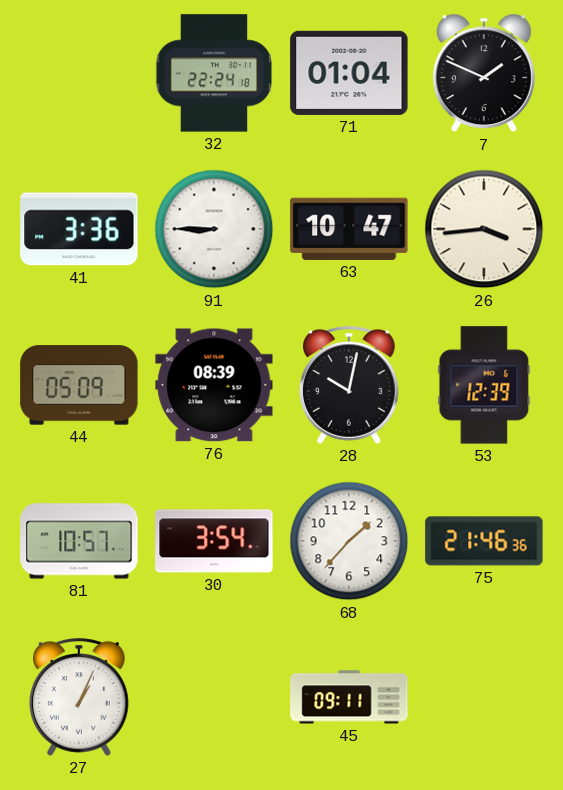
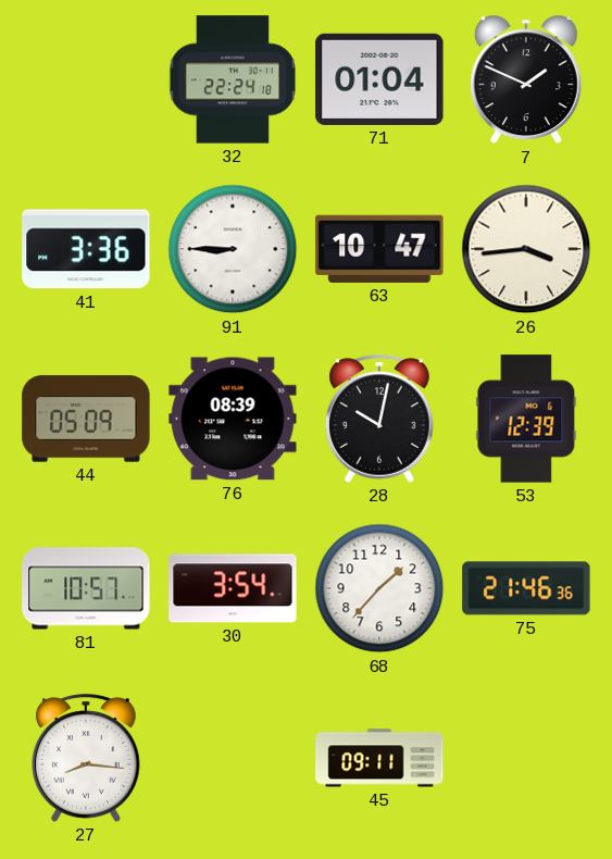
27: 1:04 -> 8:16 (87, 758)
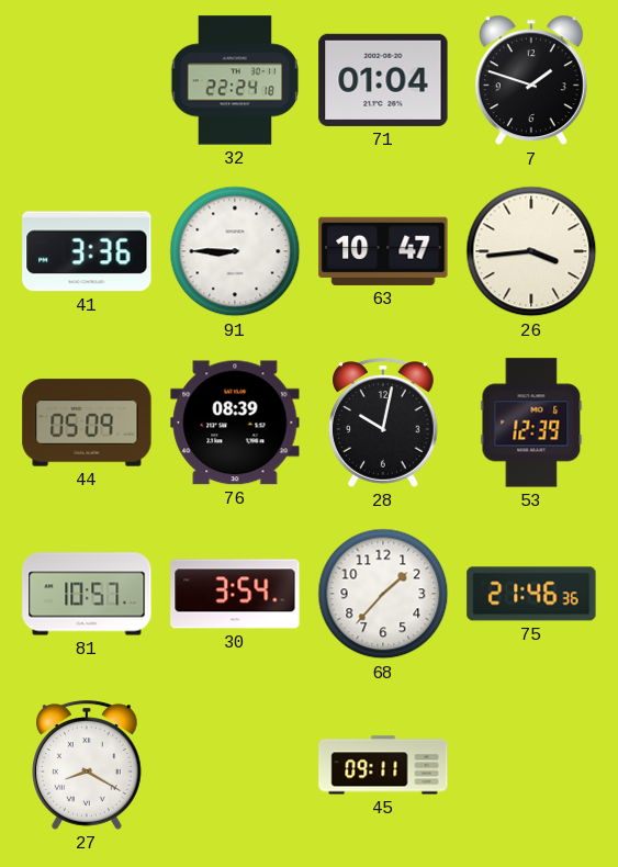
7: 1:49 -> 1:48 (531, 80)
27: 8:16 -> 8:20 (88, 765)
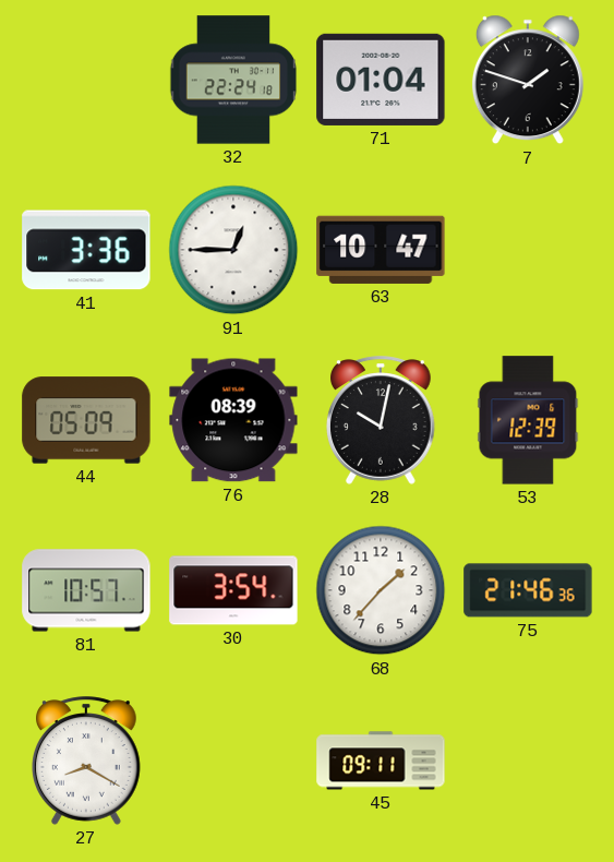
91: 8:45 -> 12:45 (233, 250)
26: 3:44 -> none (531, 251)
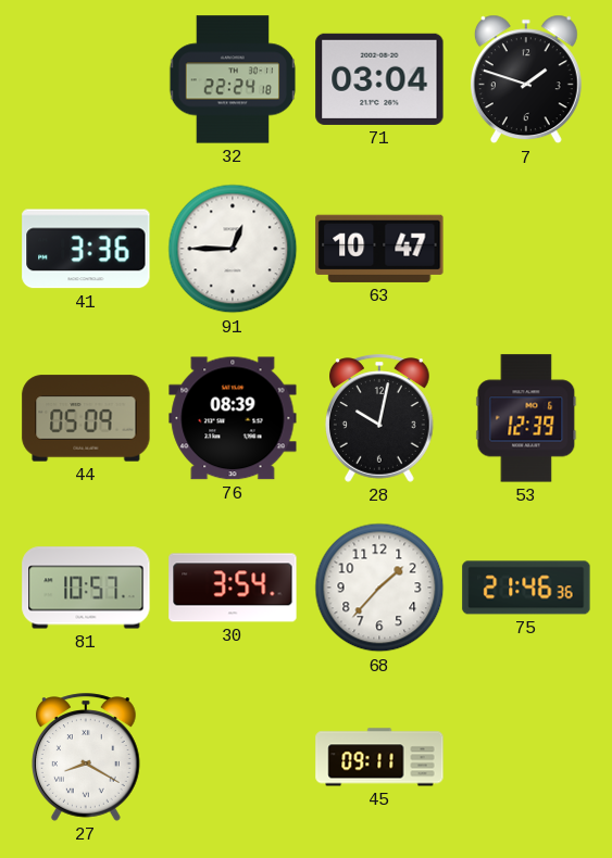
71: 01:04 -> 03:04 (379, 79)
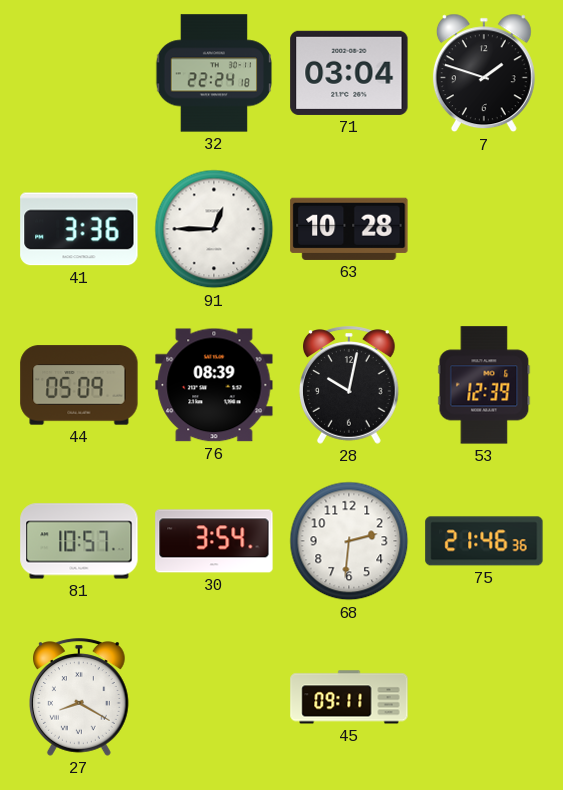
63: 10:47 -> 10:28 (349, 229)
68: 1:37 -> 2:31 (349, 541)
